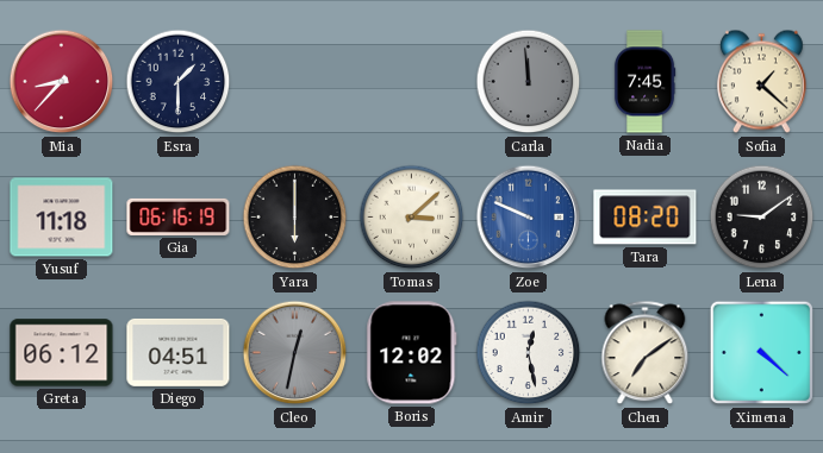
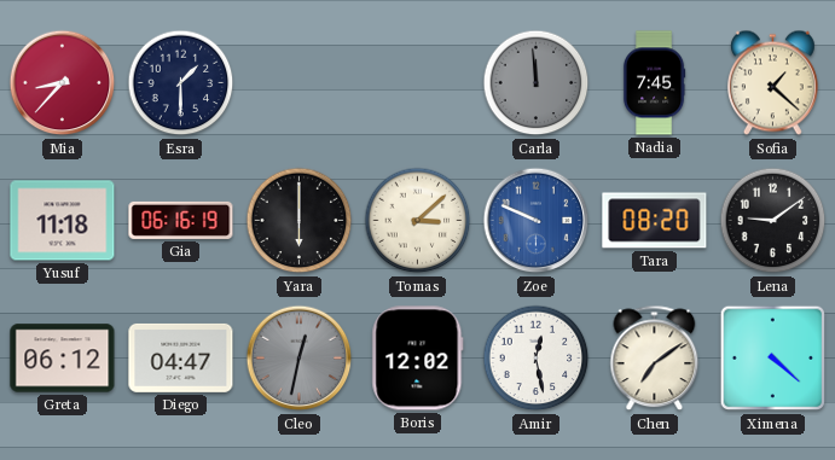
Diego: 04:51 -> 04:47 (181, 357)
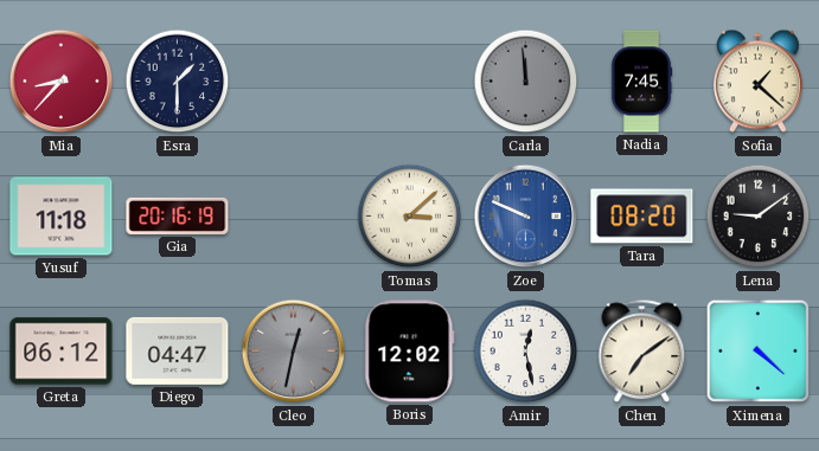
Gia: 06:16 -> 20:16 (178, 215)
Yara: 6:00 -> none (300, 221)
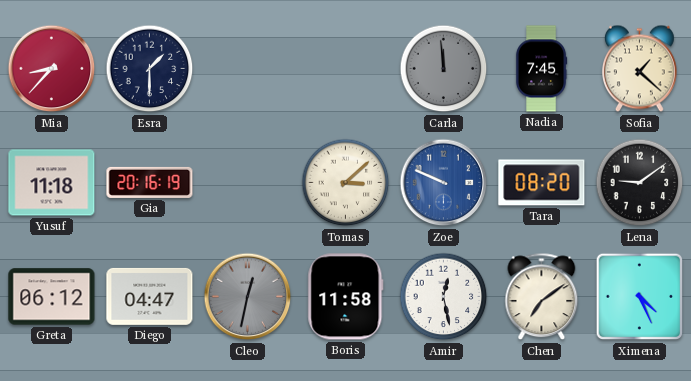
Boris: 12:02 -> 11:58 (346, 297)
Ximena: 4:22 -> 4:26 (640, 297)
